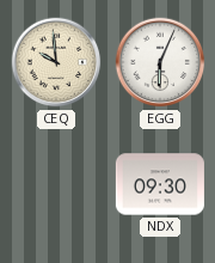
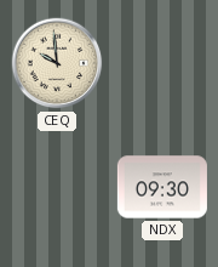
EGG: 6:04 -> none (160, 62)
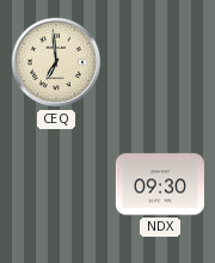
CEQ: 9:59 -> 6:59 (56, 62)
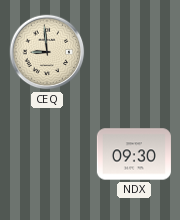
CEQ: 6:59 -> 8:59 (47, 52)
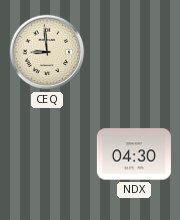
NDX: 09:30 -> 04:30 (134, 154)
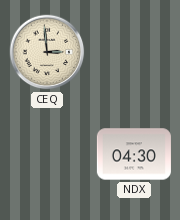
CEQ: 8:59 -> 2:59 (47, 52)
